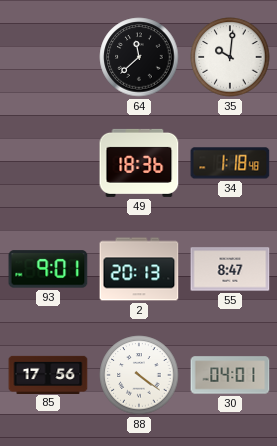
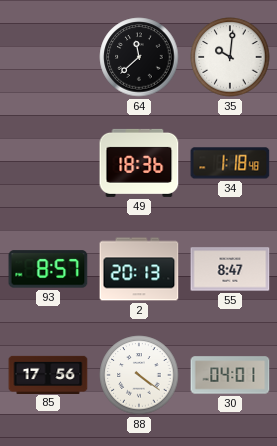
93: 9:01 -> 8:57 (48, 269)
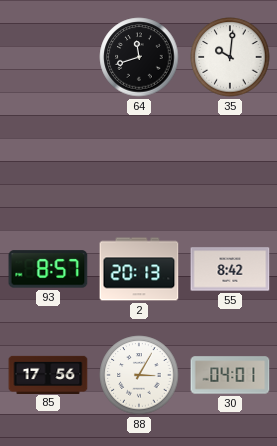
64: 11:38 -> 11:42 (139, 57)
49: 18:36 -> none (139, 163)
34: 1:18 -> none (230, 163)
55: 8:47 -> 8:42 (230, 269)
88: 4:21 -> 3:05 (139, 375)
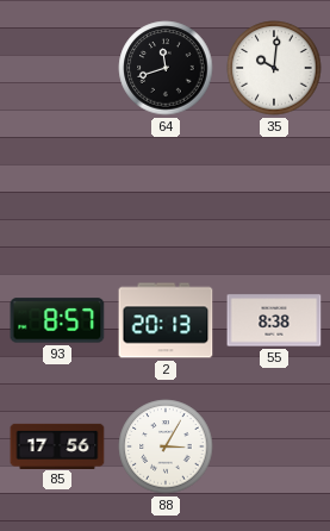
55: 8:42 -> 8:38 (274, 320)
30: 04:01 -> none (230, 375)
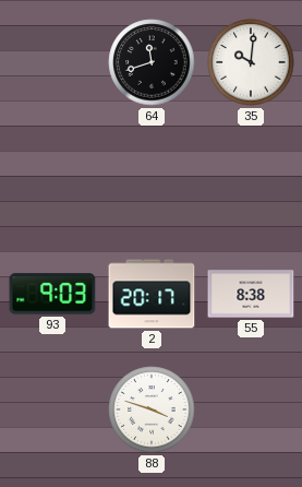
93: 8:57 -> 9:03 (52, 294)
2: 20:13 -> 20:17 (152, 294)
85: 17:56 -> none (57, 445)
88: 3:05 -> 3:48 (152, 409)
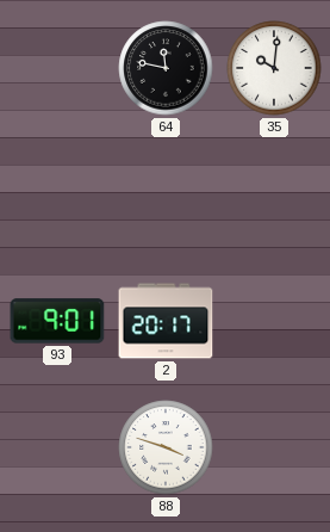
64: 11:42 -> 11:47 (166, 68)
93: 9:03 -> 9:01 (57, 321)
55: 8:38 -> none (251, 294)
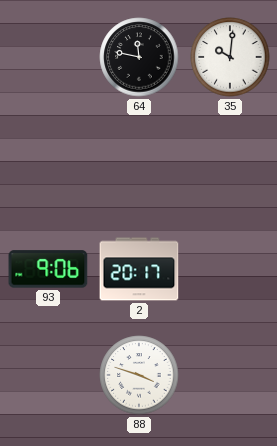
93: 9:01 -> 9:06 (48, 269)
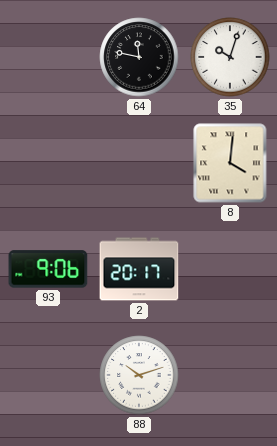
35: 10:01 -> 10:03 (230, 57)
8: none -> 4:01 (230, 163)
88: 3:48 -> 10:12 (139, 375)
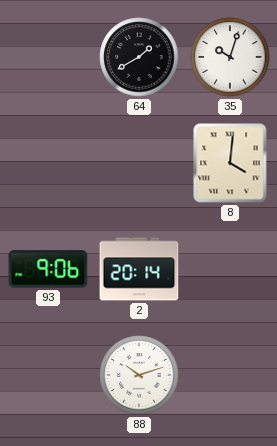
64: 11:47 -> 1:40 (139, 57)
2: 20:17 -> 20:14 (139, 269)
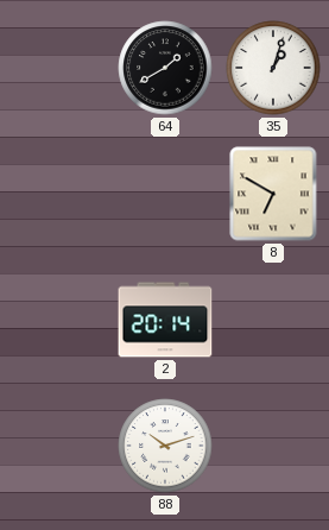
35: 10:03 -> 1:03 (273, 68)
8: 4:01 -> 6:50 (273, 194)
93: 9:06 -> none (48, 269)
